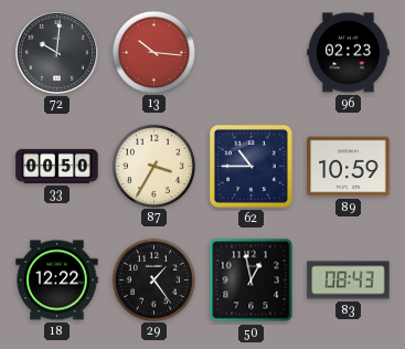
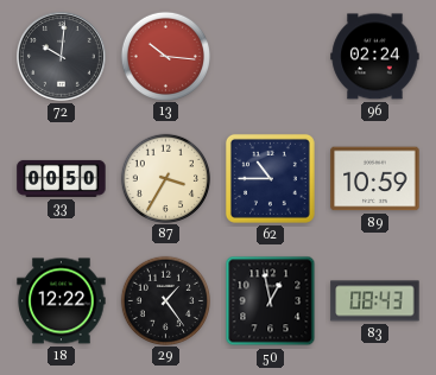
96: 02:23 -> 02:24 (375, 57)
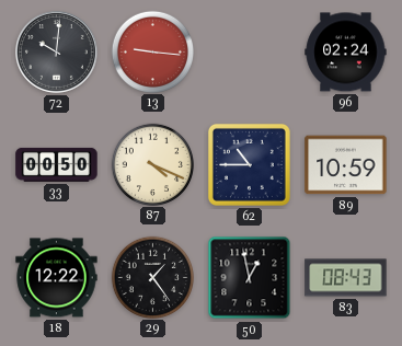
13: 10:16 -> 9:16 (152, 51)
87: 3:35 -> 4:19 (152, 164)
